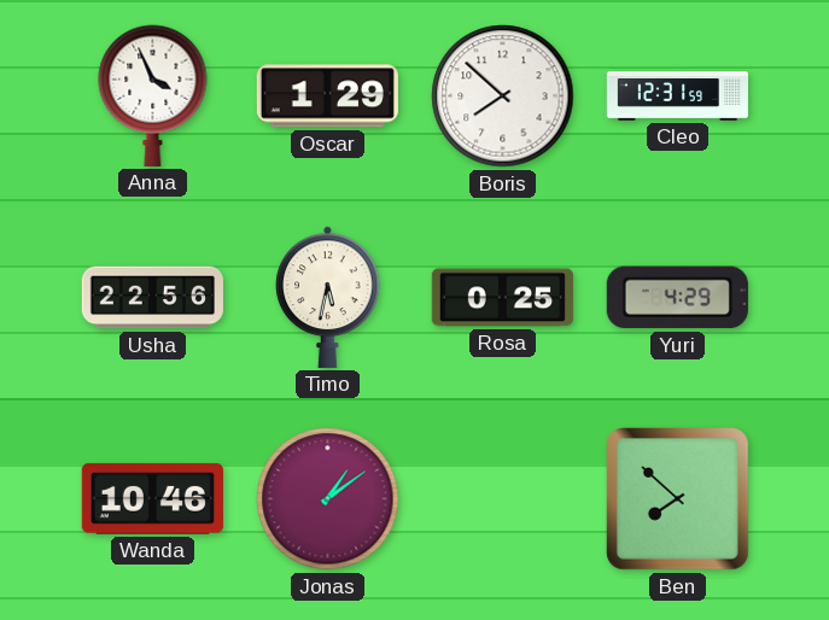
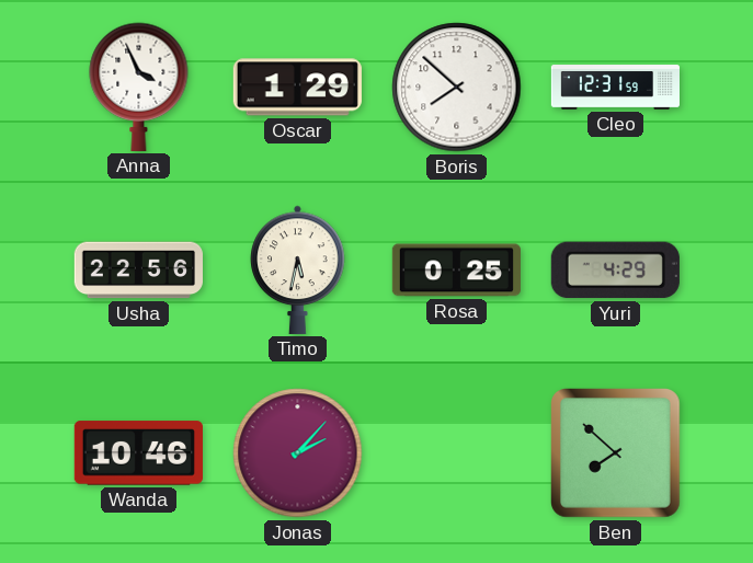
Jonas: 1:09 -> 2:07 (298, 453)
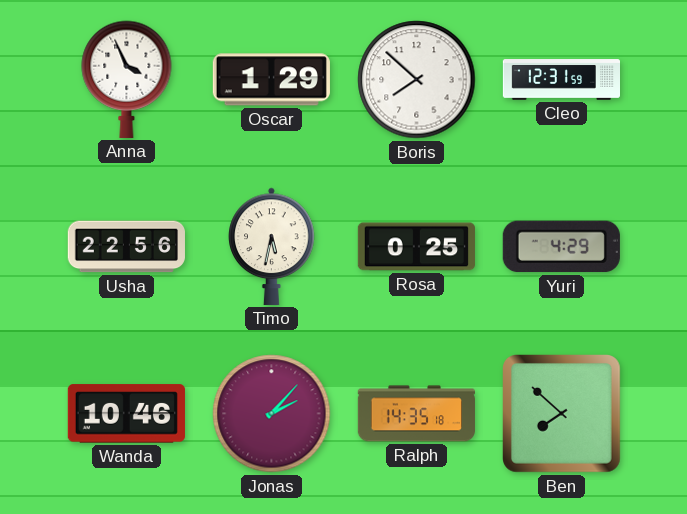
Ralph: none -> 14:35 (416, 414)
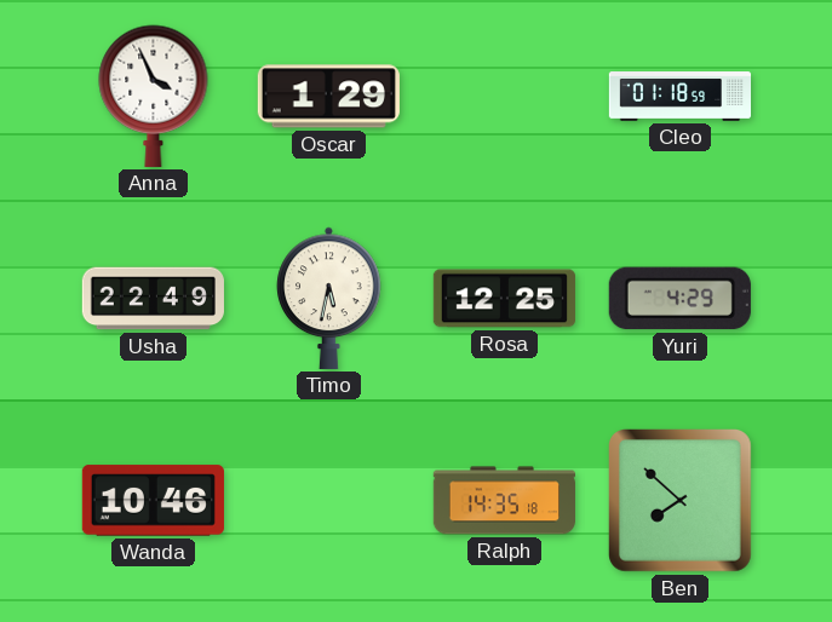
Boris: 7:52 -> none (417, 80)
Cleo: 12:31 -> 01:18 (679, 97)
Usha: 22:56 -> 22:49 (153, 299)
Rosa: 0:25 -> 12:25 (504, 299)
Jonas: 2:07 -> none (272, 414)
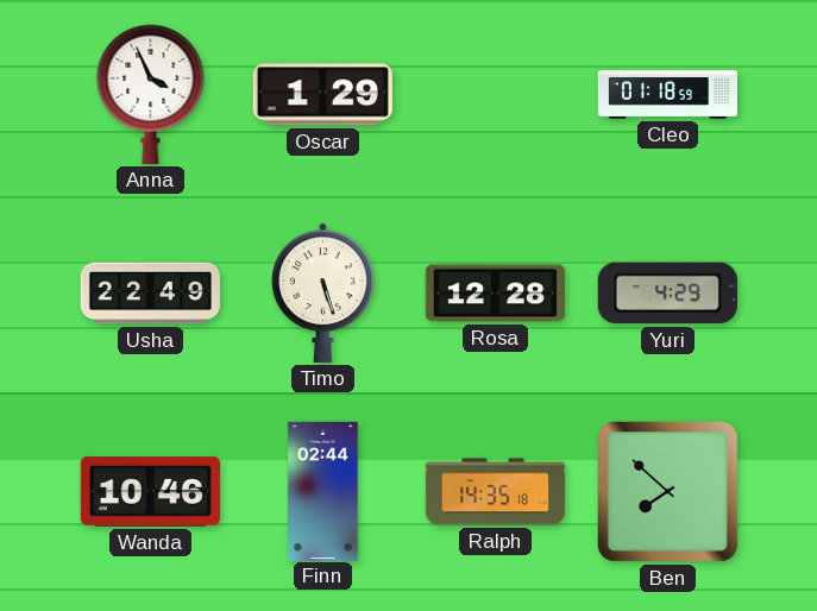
Timo: 5:32 -> 5:27 (323, 292)
Rosa: 12:25 -> 12:28 (495, 294)
Finn: none -> 02:44 (323, 491)
